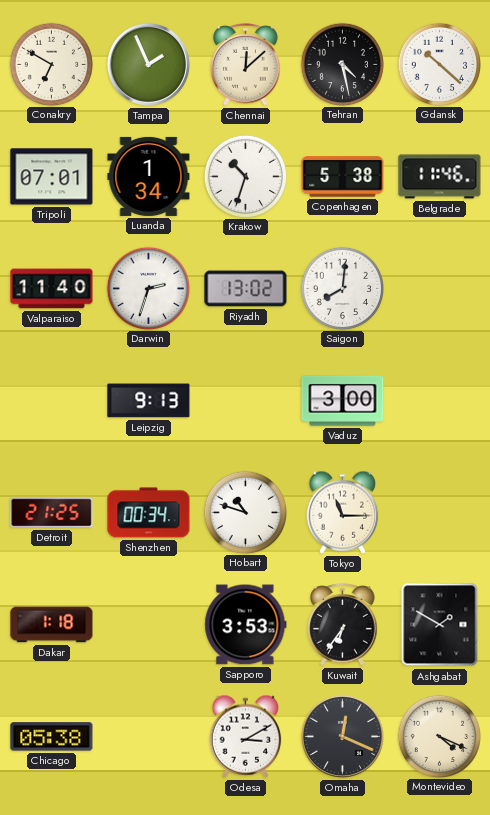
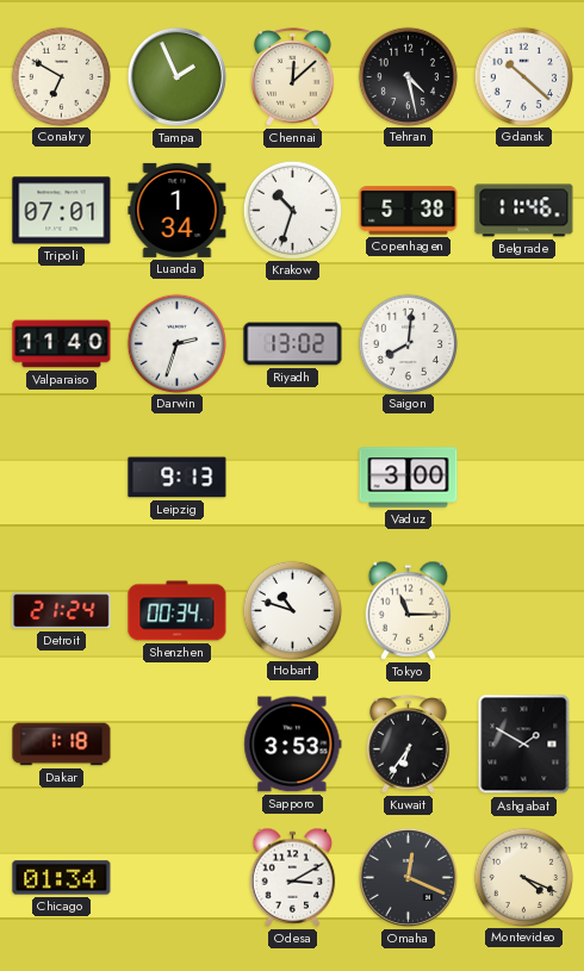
Detroit: 21:25 -> 21:24 (62, 611)
Chicago: 05:38 -> 01:34 (62, 878)
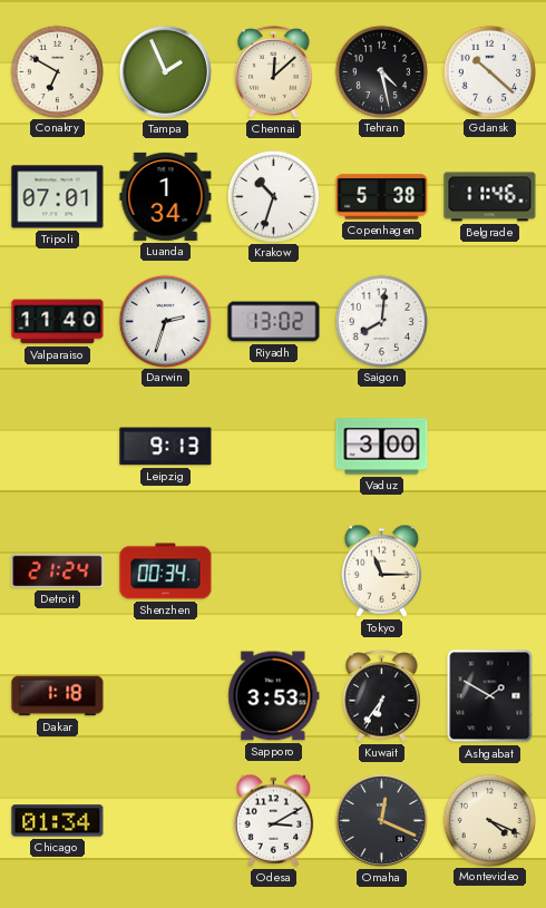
Hobart: 10:48 -> none (292, 610)
